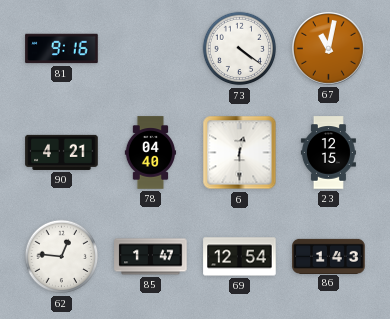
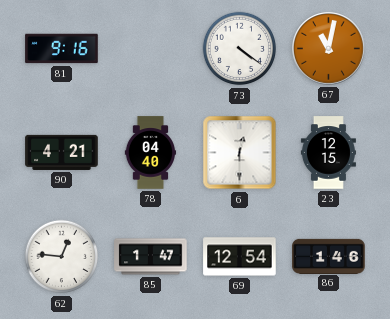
86: 1:43 -> 1:46 (329, 256)
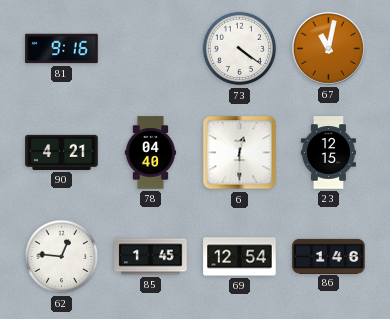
85: 1:47 -> 1:45 (151, 257)
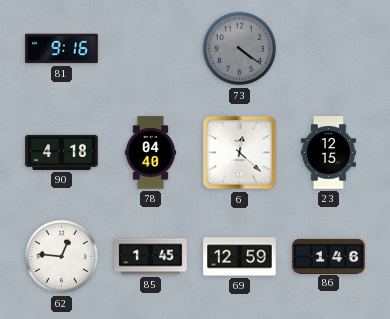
73 dial: white -> grey (240, 49)
67: 11:02 -> none (329, 49)
90: 4:21 -> 4:18 (62, 152)
6: 12:30 -> 12:22 (240, 153)
69: 12:54 -> 12:59 (240, 257)
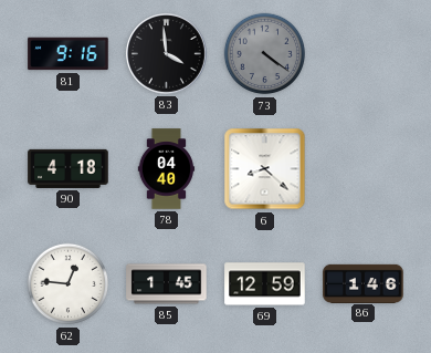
83: none -> 3:59 (167, 54)
6: 12:22 -> 8:22 (265, 169)
23: 12:15 -> none (328, 153)
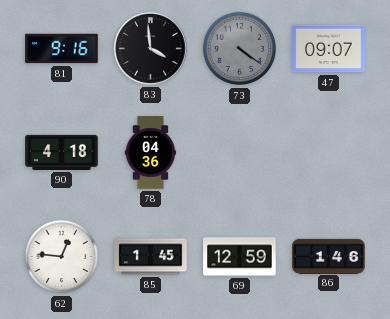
47: none -> 09:07 (329, 49)
78: 04:40 -> 04:36 (151, 153)
6: 8:22 -> none (265, 169)
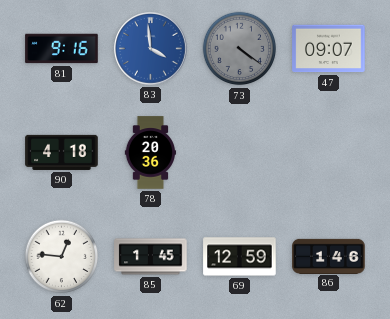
83 dial: black -> blue (151, 49)
78: 04:36 -> 20:36 (151, 153)
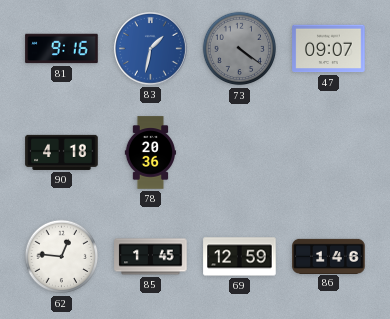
83: 3:59 -> 1:32 (151, 49)
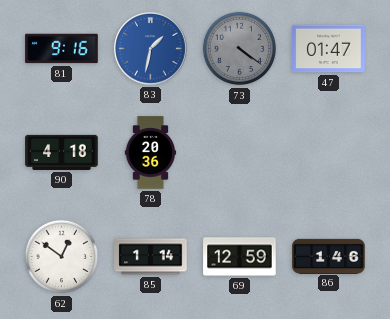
47: 09:07 -> 01:47 (329, 49)
62: 12:46 -> 12:51 (62, 257)
85: 1:45 -> 1:14 (151, 257)
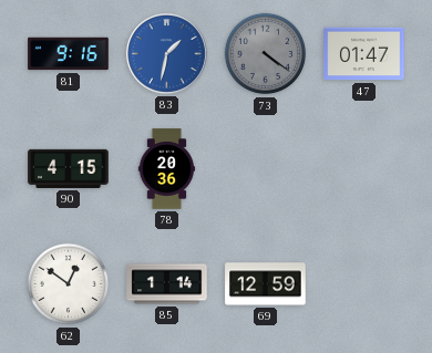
90: 4:18 -> 4:15 (69, 168)
86: 1:46 -> none (329, 256)
